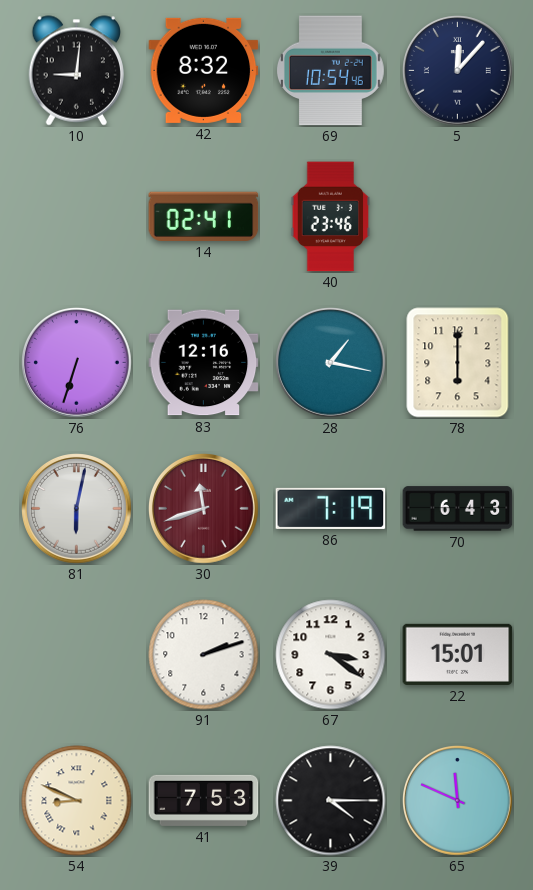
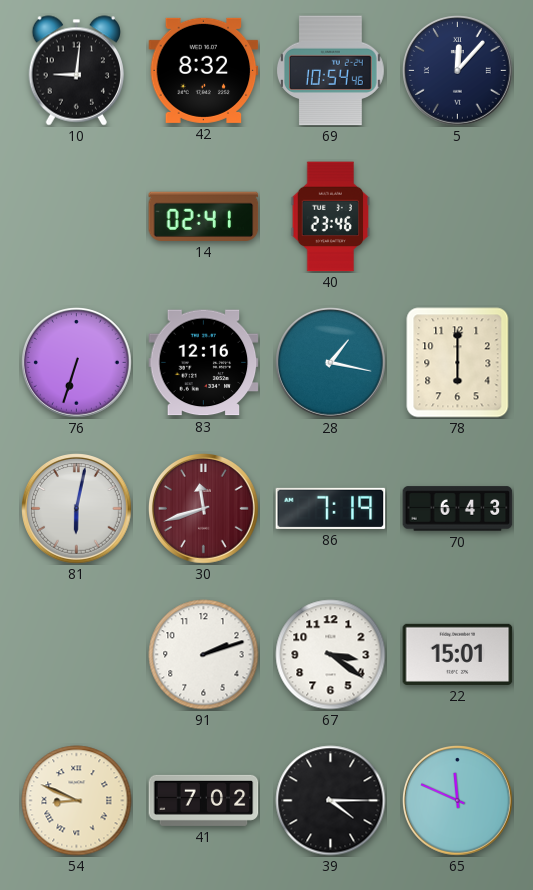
41: 7:53 -> 7:02 (204, 800)
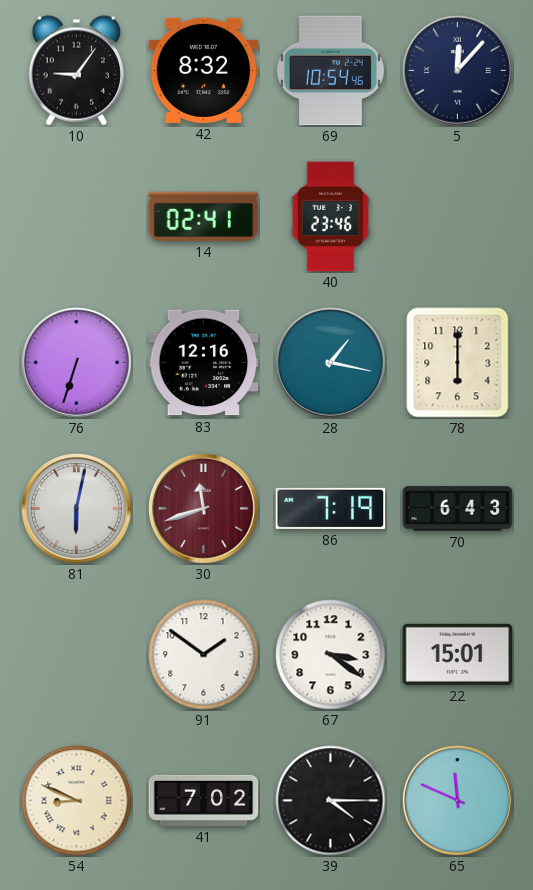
10: 9:01 -> 9:06 (76, 71)
91: 2:12 -> 1:51 (204, 655)
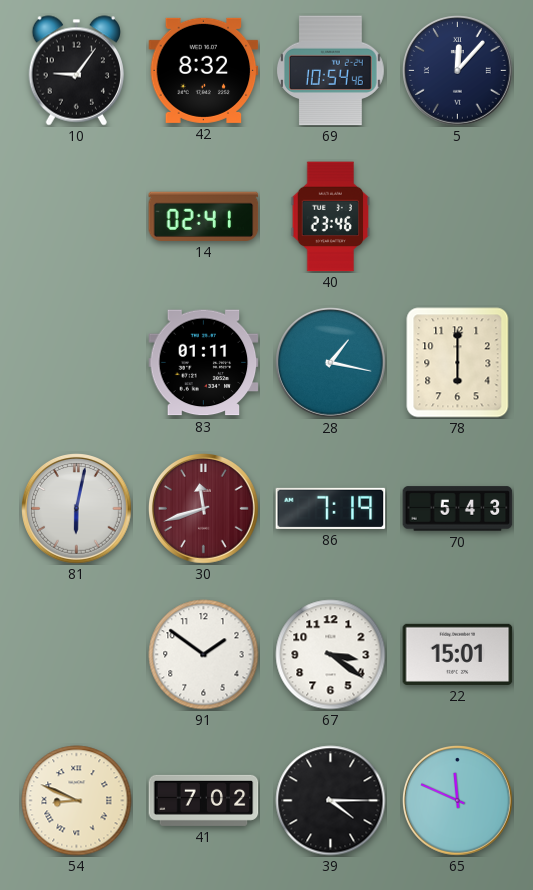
76: 6:33 -> none (77, 363)
83: 12:16 -> 01:11 (204, 363)
70: 6:43 -> 5:43 (458, 509)
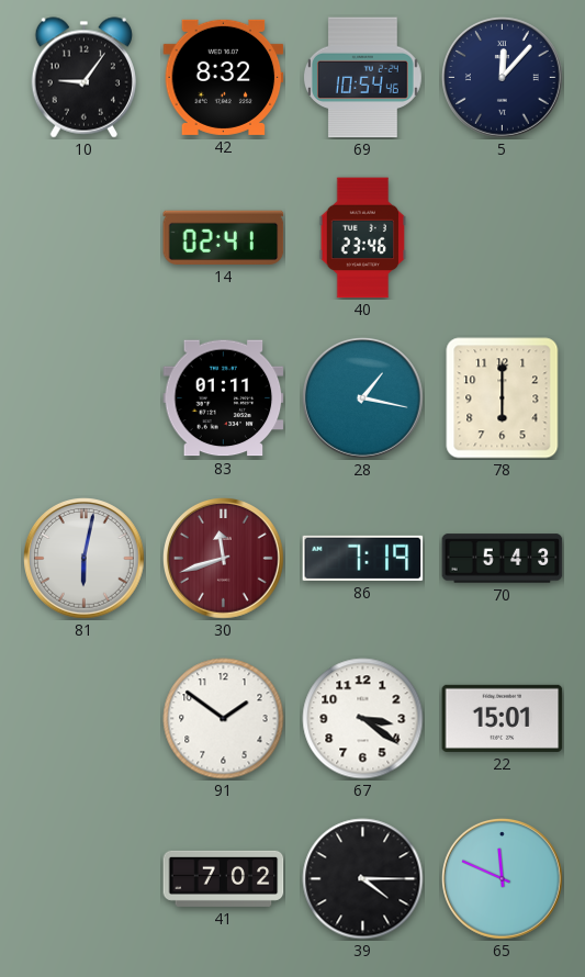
54: 8:49 -> none (77, 801)
